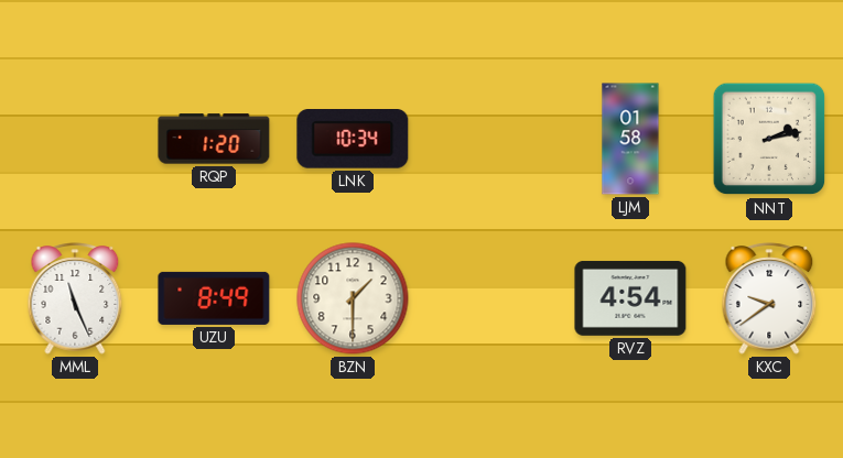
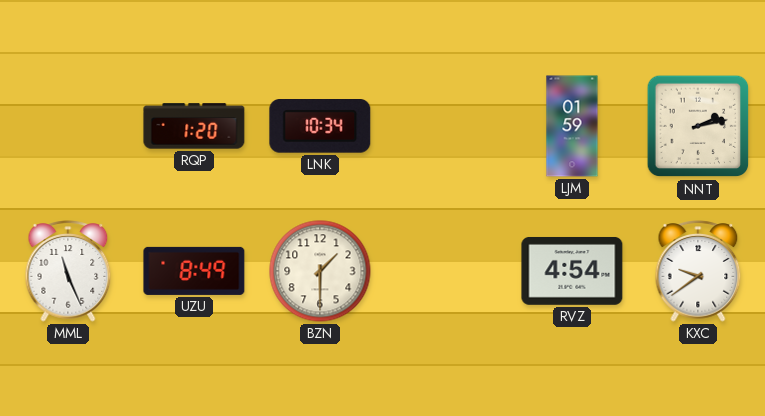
LJM: 01:58 -> 01:59 (572, 126)
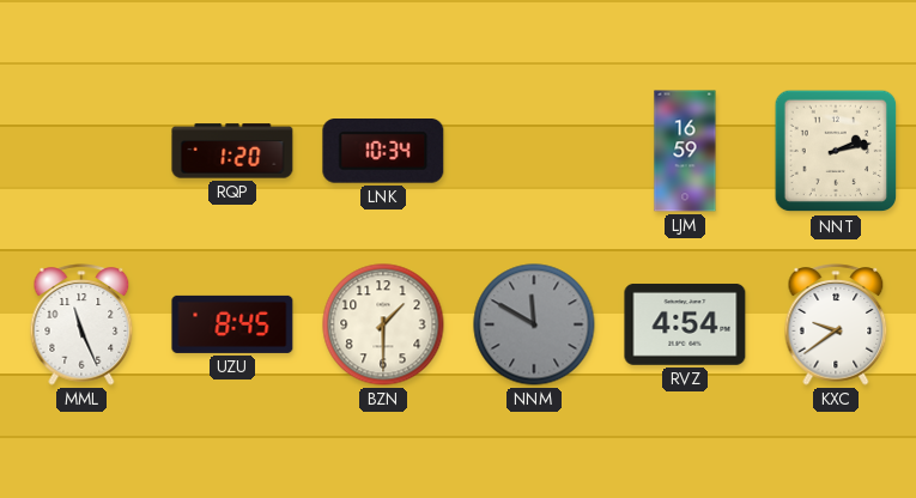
LJM: 01:59 -> 16:59 (685, 151)
UZU: 8:49 -> 8:45 (232, 324)
NNM: none -> 11:50 (534, 324)
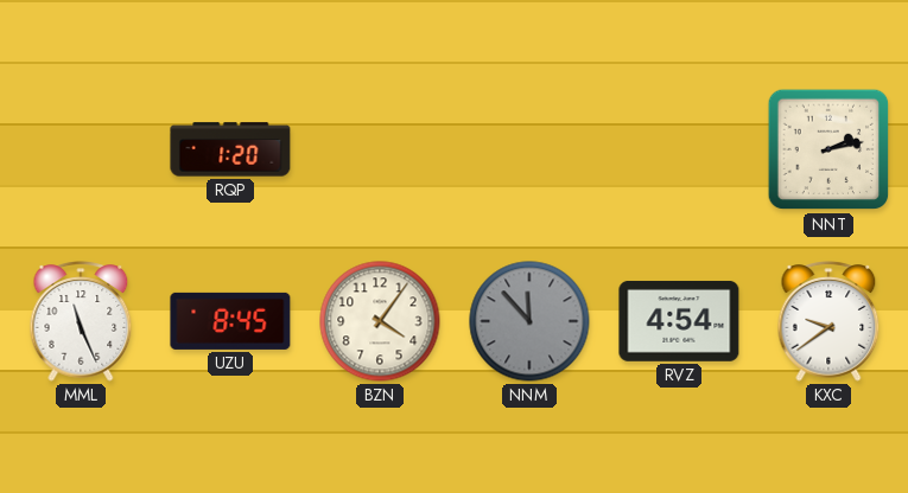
LNK: 10:34 -> none (383, 152)
LJM: 16:59 -> none (685, 151)
BZN: 1:30 -> 4:06 (380, 321)
NNM: 11:50 -> 11:53 (529, 321)
